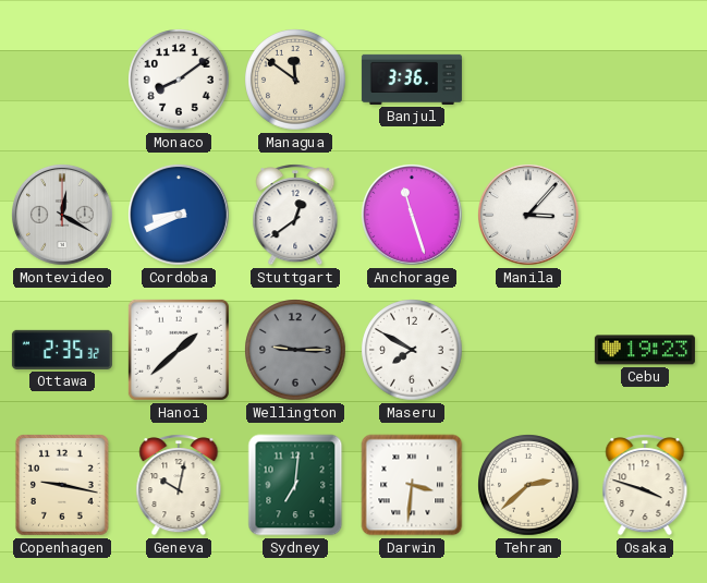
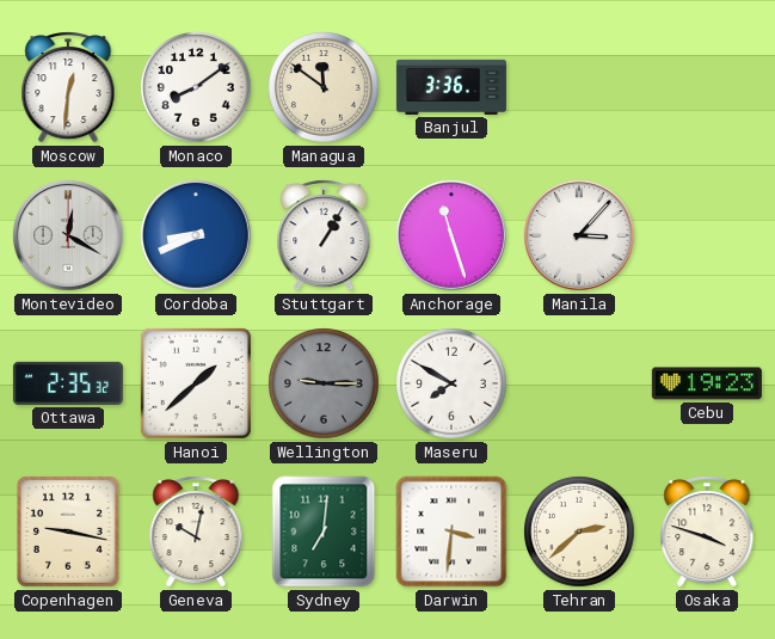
Moscow: none -> 12:31 (68, 87)
Stuttgart: 12:39 -> 1:05 (324, 235)
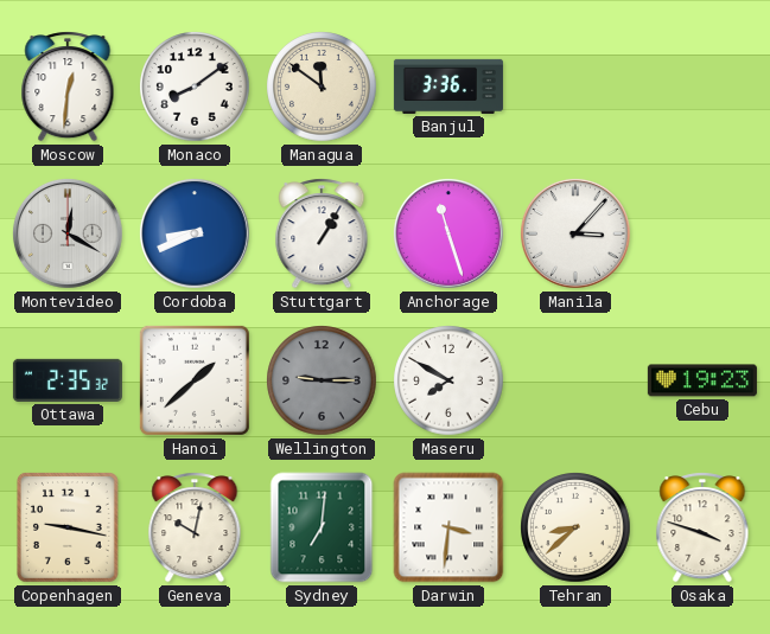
Tehran: 2:38 -> 8:38 (575, 527)
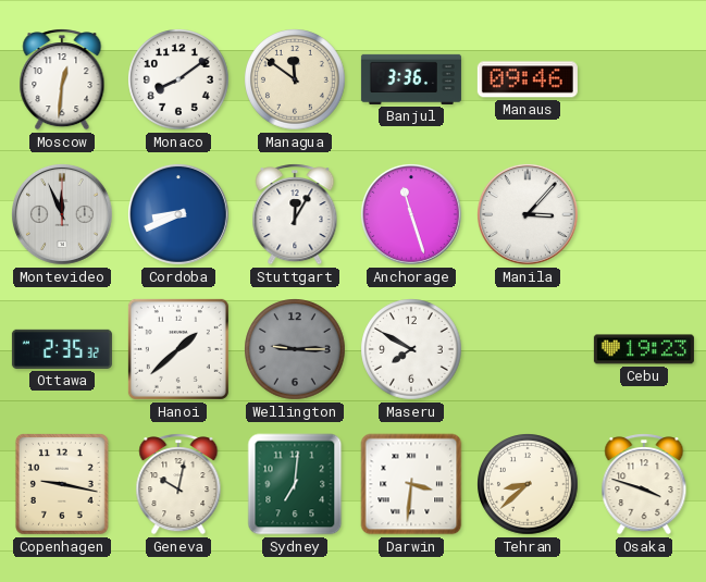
Manaus: none -> 09:46 (528, 79)
Montevideo: 12:20 -> 11:56 (63, 215)
Stuttgart: 1:05 -> 12:05 (295, 214)
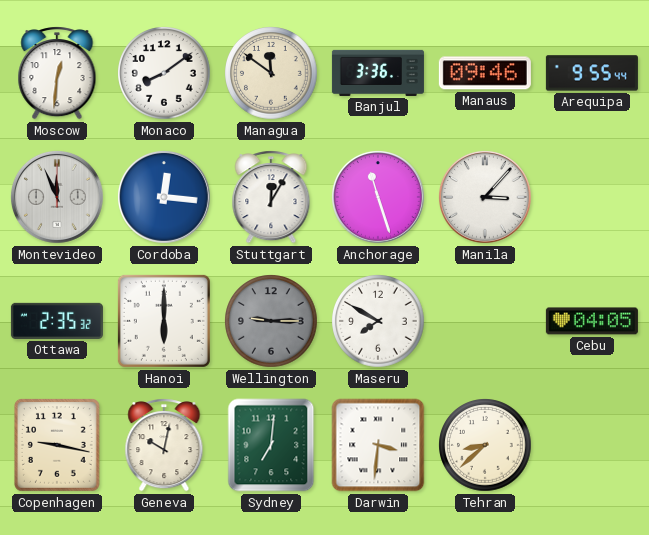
Arequipa: none -> 9:55 (592, 73)
Cordoba: 8:41 -> 12:16 (165, 198)
Hanoi: 1:38 -> 6:00 (164, 321)
Cebu: 19:23 -> 04:05 (592, 321)
Osaka: 3:48 -> none (644, 484)
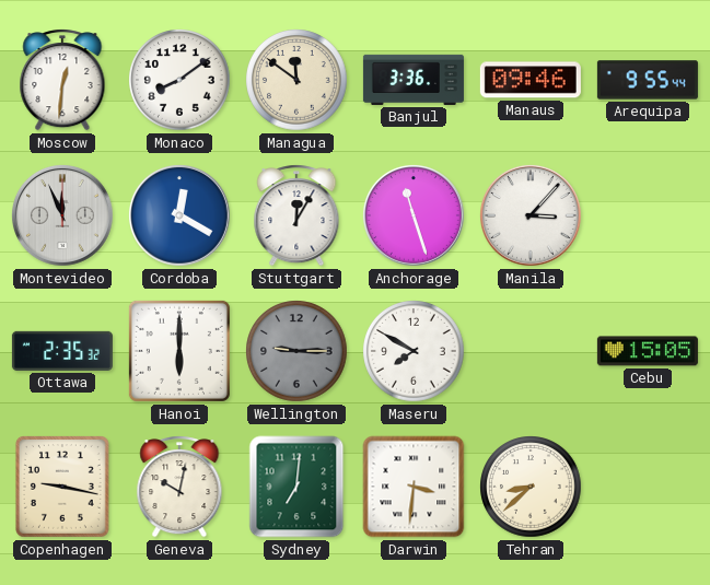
Cordoba: 12:16 -> 12:20 (181, 217)
Cebu: 04:05 -> 15:05 (648, 351)
